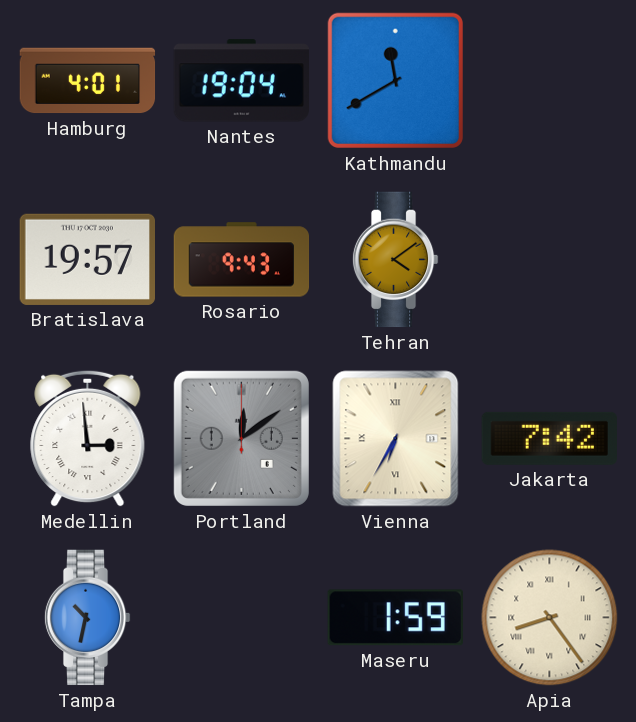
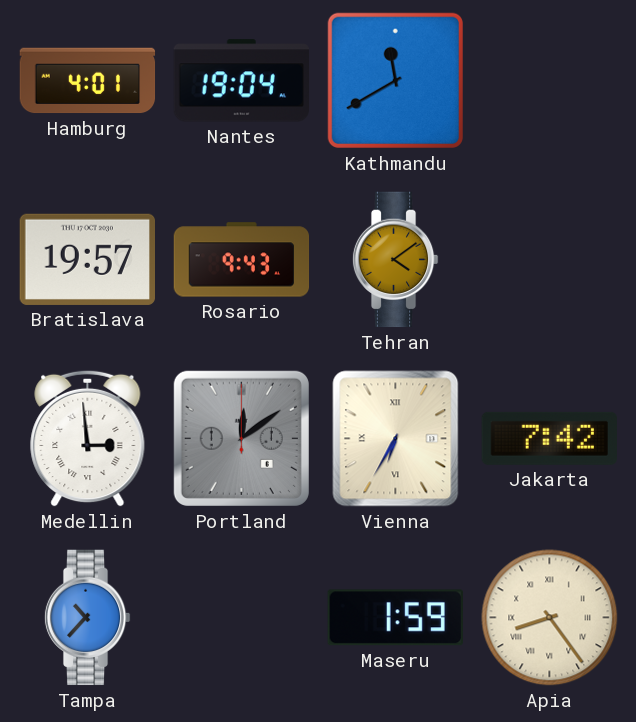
Tampa: 10:32 -> 10:37 (87, 618)
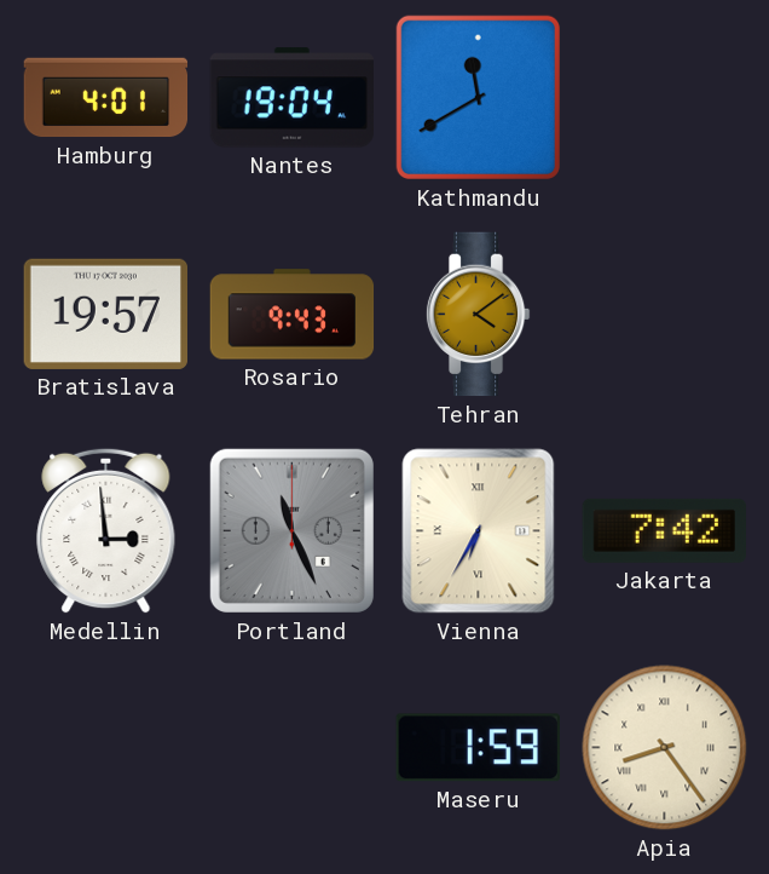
Portland: 12:09 -> 11:26 (291, 530)
Tampa: 10:37 -> none (87, 618)
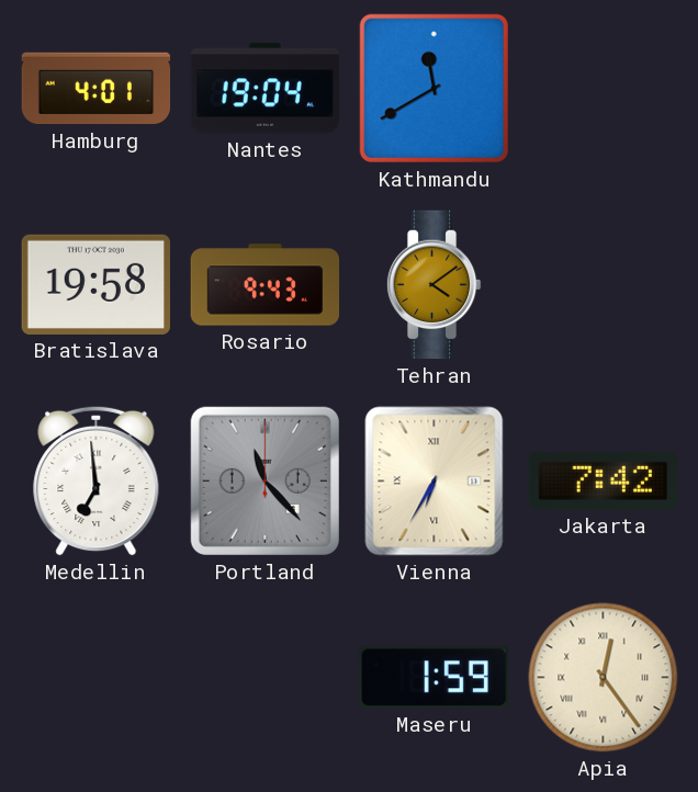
Bratislava: 19:57 -> 19:58 (95, 284)
Medellin: 2:59 -> 6:59 (97, 480)
Portland: 11:26 -> 11:23 (264, 480)
Apia: 8:24 -> 12:24 (604, 678)
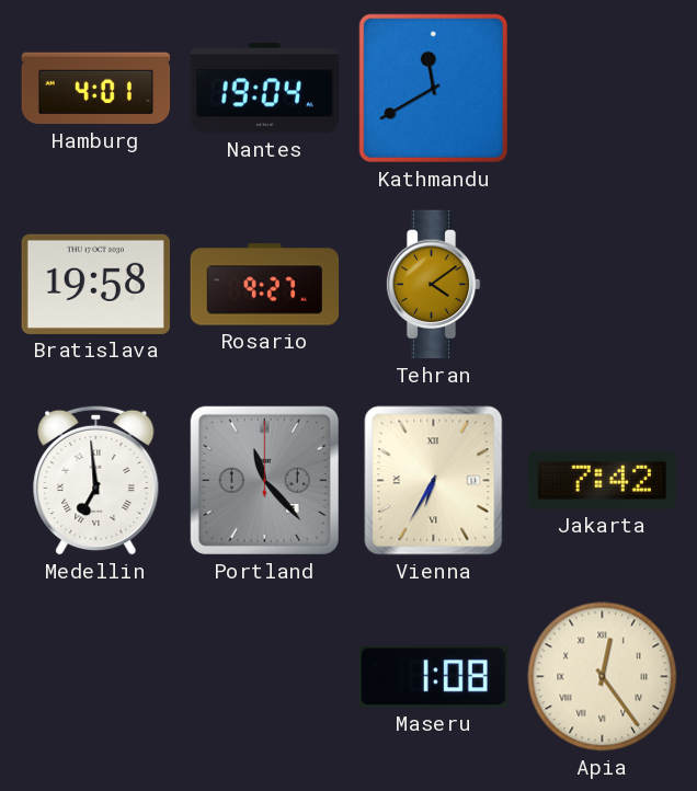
Rosario: 9:43 -> 9:27 (265, 285)
Maseru: 1:59 -> 1:08 (433, 677)
